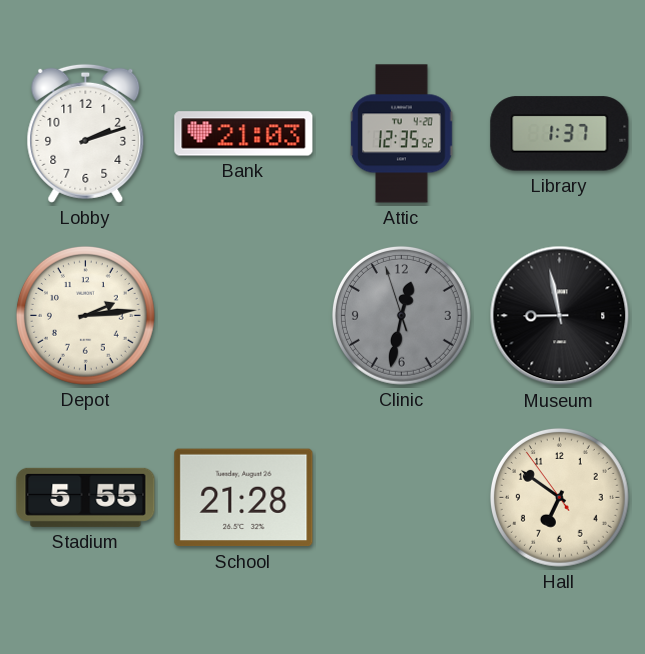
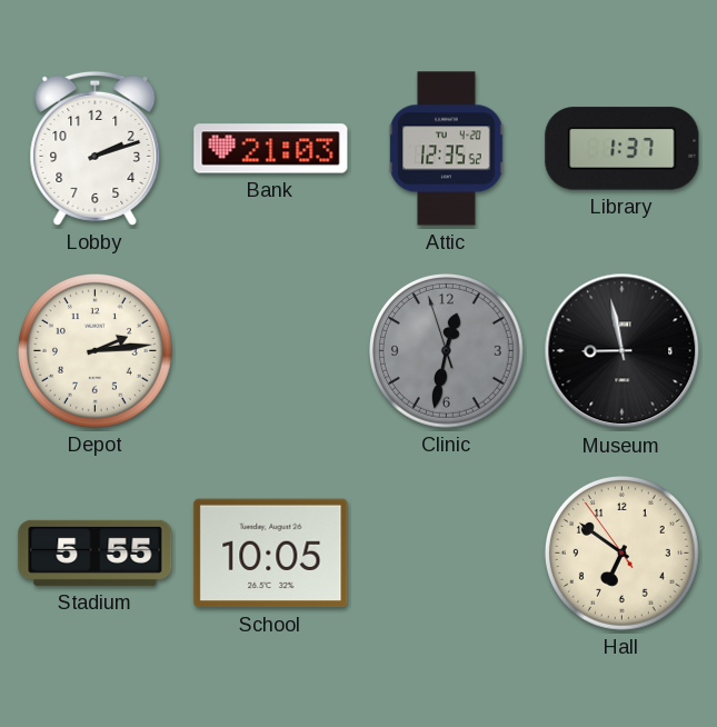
School: 21:28 -> 10:05 (271, 554)
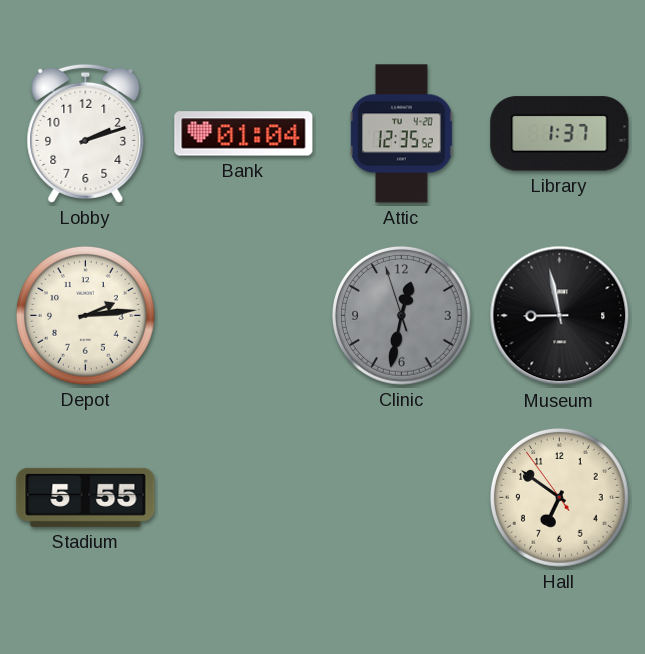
Bank: 21:03 -> 01:04 (244, 134)
School: 10:05 -> none (271, 554)
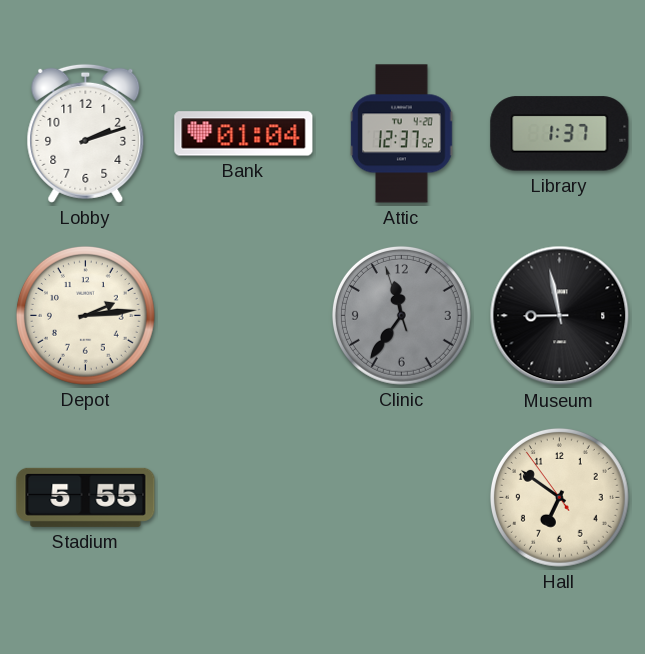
Attic: 12:35 -> 12:37 (402, 134)
Clinic: 12:31 -> 11:35 (401, 315)
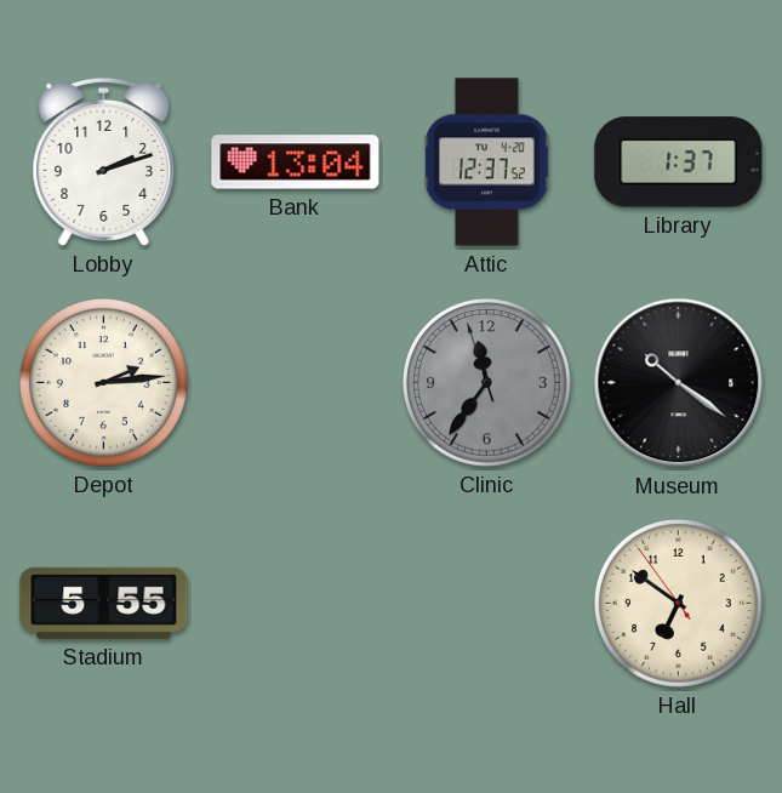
Bank: 01:04 -> 13:04 (296, 162)
Museum: 8:58 -> 10:21 (679, 383)
